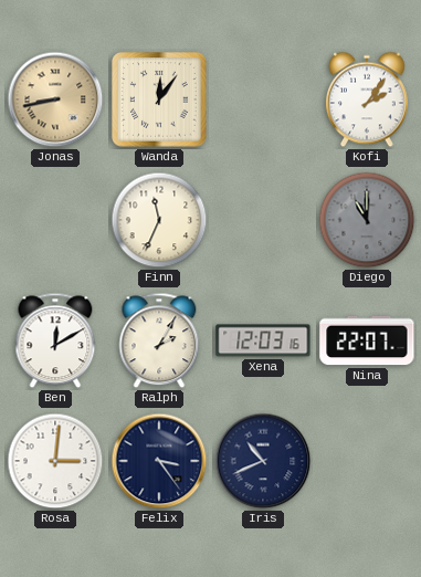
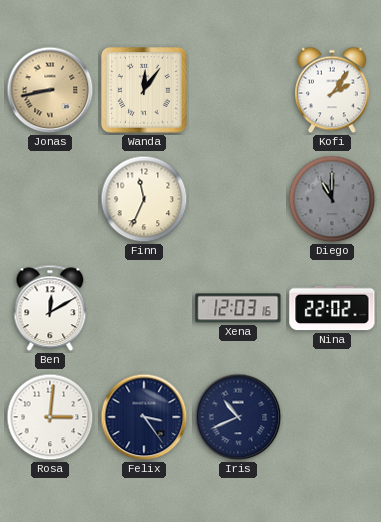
Ralph: 2:05 -> none (159, 340)
Nina: 22:07 -> 22:02 (332, 308)
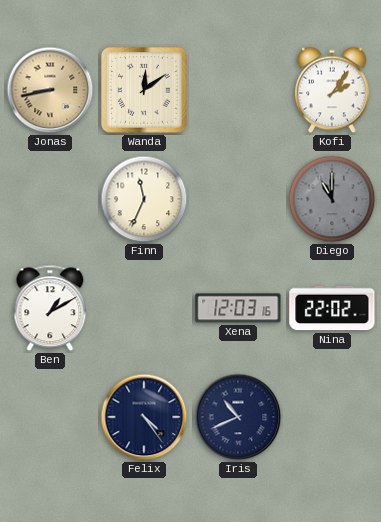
Wanda: 12:06 -> 12:09 (144, 90)
Ben: 12:10 -> 1:10 (50, 308)
Rosa: 3:01 -> none (50, 417)
Felix: 3:24 -> 4:24 (144, 417)
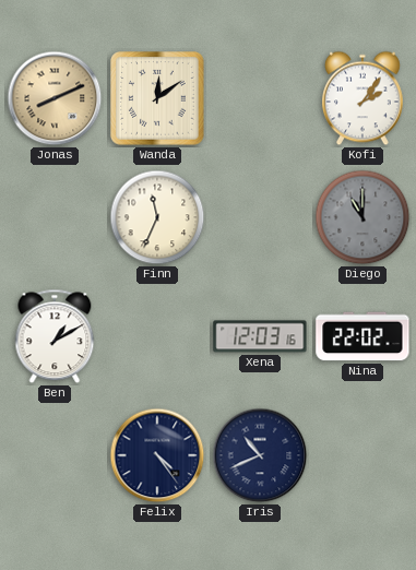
Jonas: 8:43 -> 8:11 (55, 98)
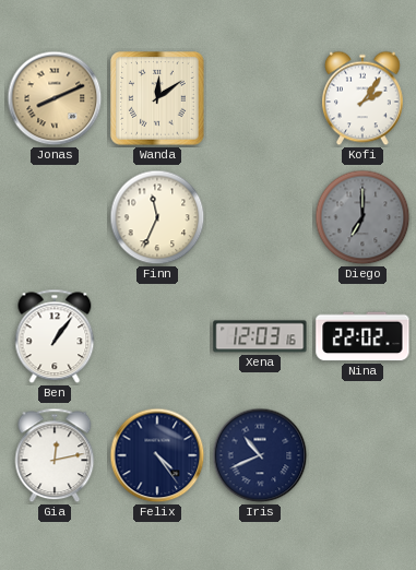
Diego: 11:00 -> 7:00 (362, 217)
Ben: 1:10 -> 1:06 (55, 336)
Gia: none -> 12:13 (55, 455)
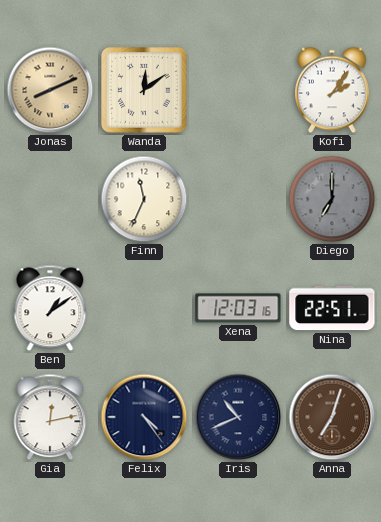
Ben: 1:06 -> 1:09 (50, 308)
Nina: 22:02 -> 22:51 (332, 308)
Anna: none -> 7:03 (332, 417)
